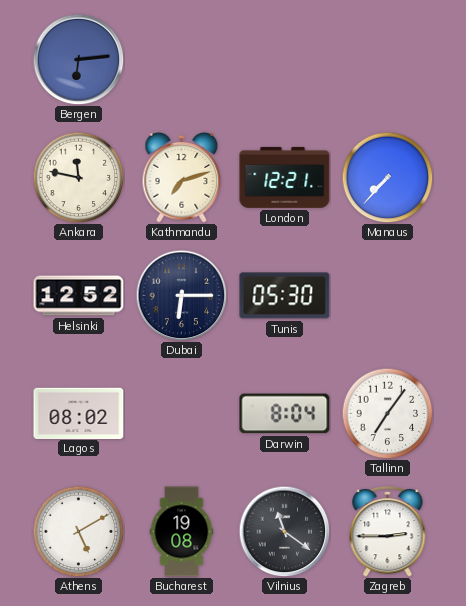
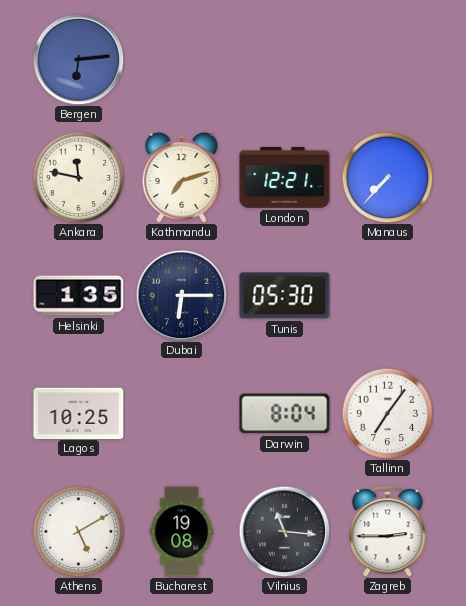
Helsinki: 12:52 -> 1:35 (79, 296)
Lagos: 08:02 -> 10:25 (79, 413)
Vilnius: 11:21 -> 11:16 (284, 531)
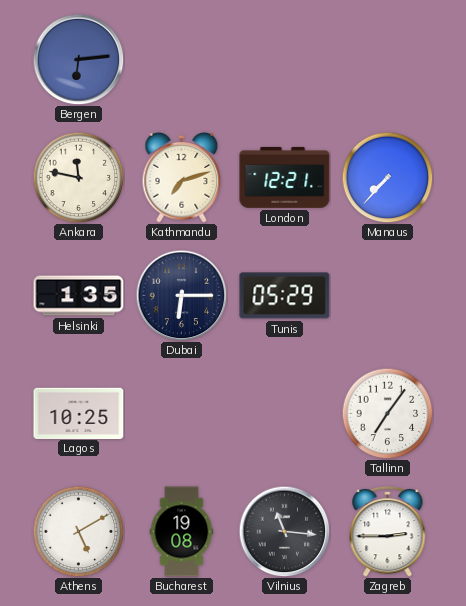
Tunis: 05:30 -> 05:29 (285, 296)
Darwin: 8:04 -> none (285, 414)
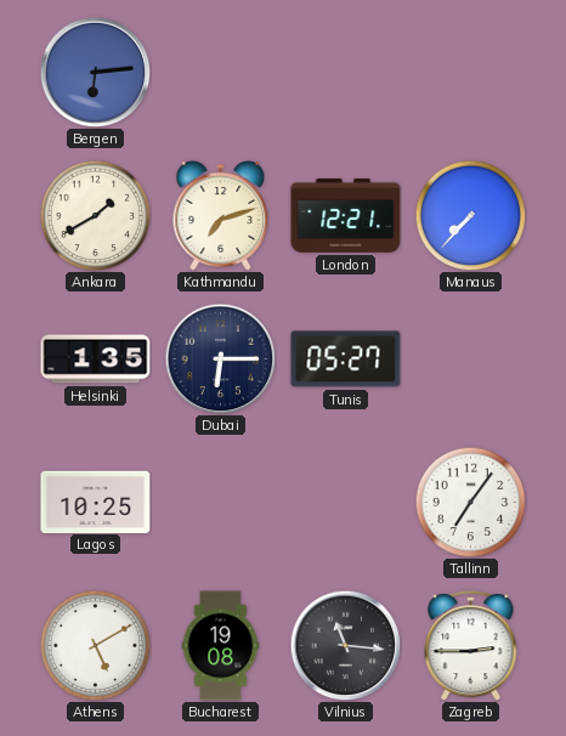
Ankara: 11:47 -> 1:40 (95, 215)
Tunis: 05:29 -> 05:27 (346, 359)
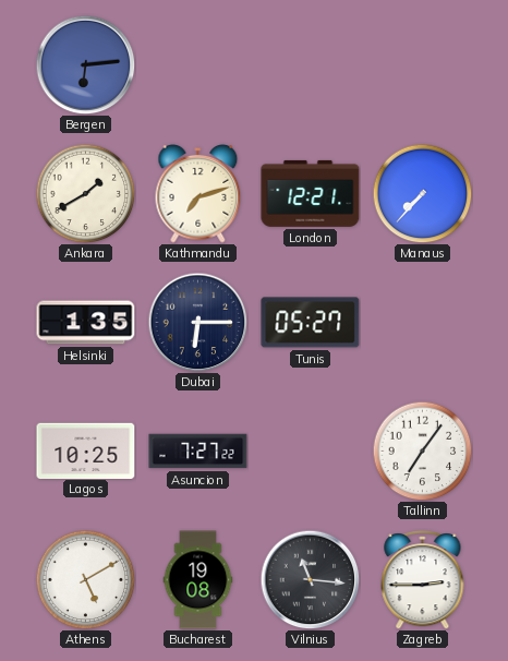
Asuncion: none -> 7:27 (198, 452)
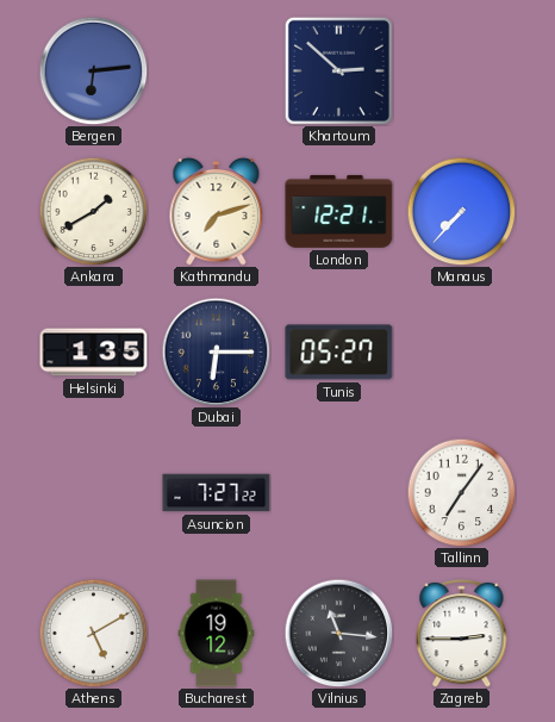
Khartoum: none -> 2:52 (338, 70)
Lagos: 10:25 -> none (86, 450)
Bucharest: 19:08 -> 19:12 (217, 634)
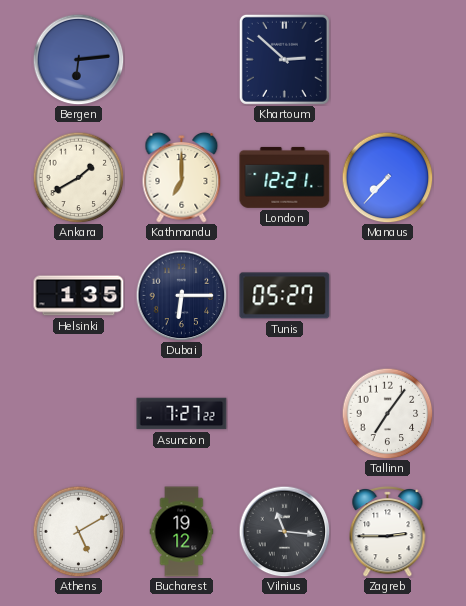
Kathmandu: 7:12 -> 7:00 (182, 177)
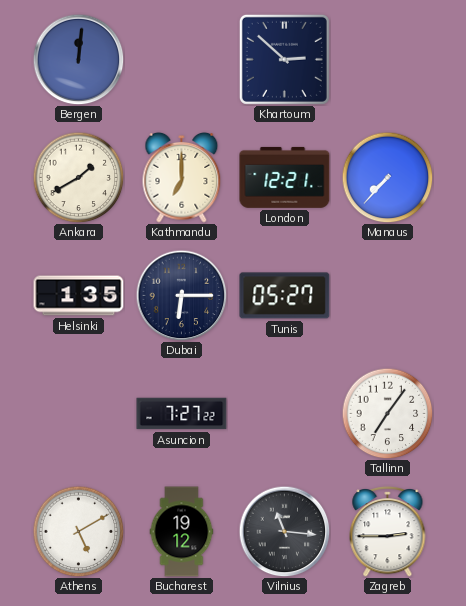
Bergen: 6:14 -> 12:01 (78, 59)
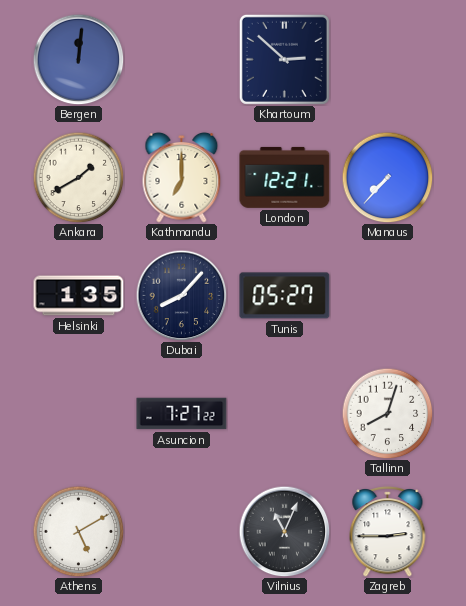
Dubai: 6:15 -> 8:07 (181, 295)
Tallinn: 7:06 -> 8:03 (387, 413)
Bucharest: 19:12 -> none (182, 532)
Vilnius: 11:16 -> 11:04 (284, 531)
